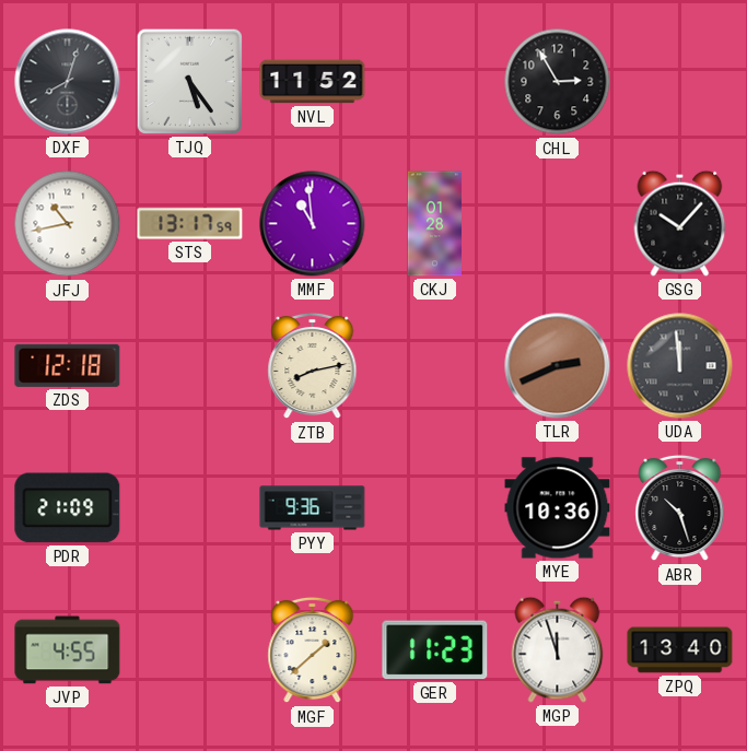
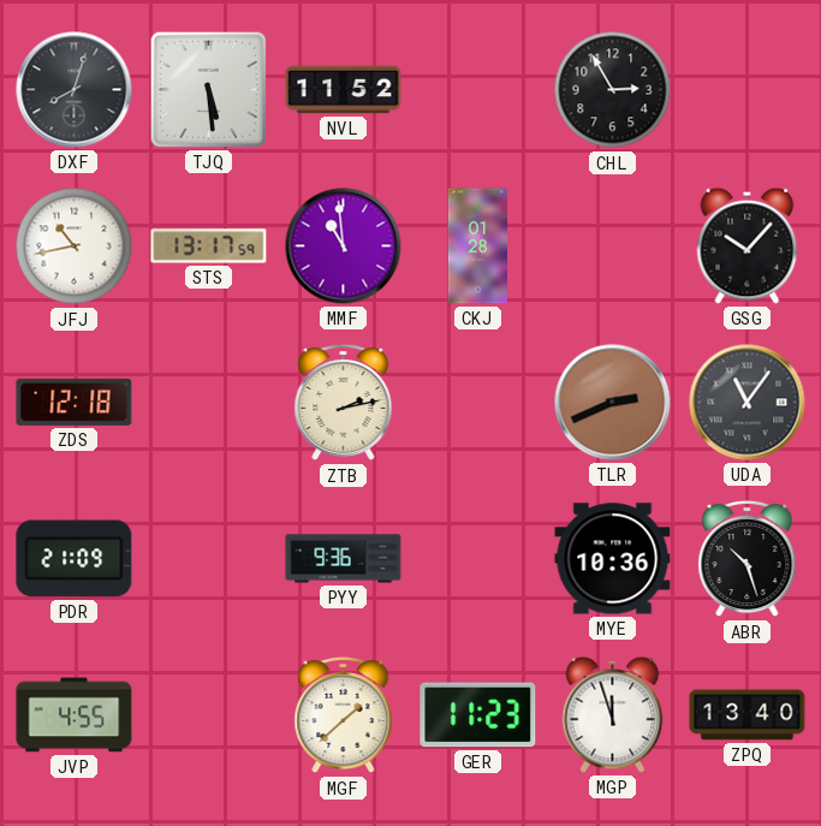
TJQ: 5:24 -> 5:29 (208, 89)
ZTB: 8:13 -> 2:13 (344, 403)
UDA: 11:59 -> 11:06 (748, 403)
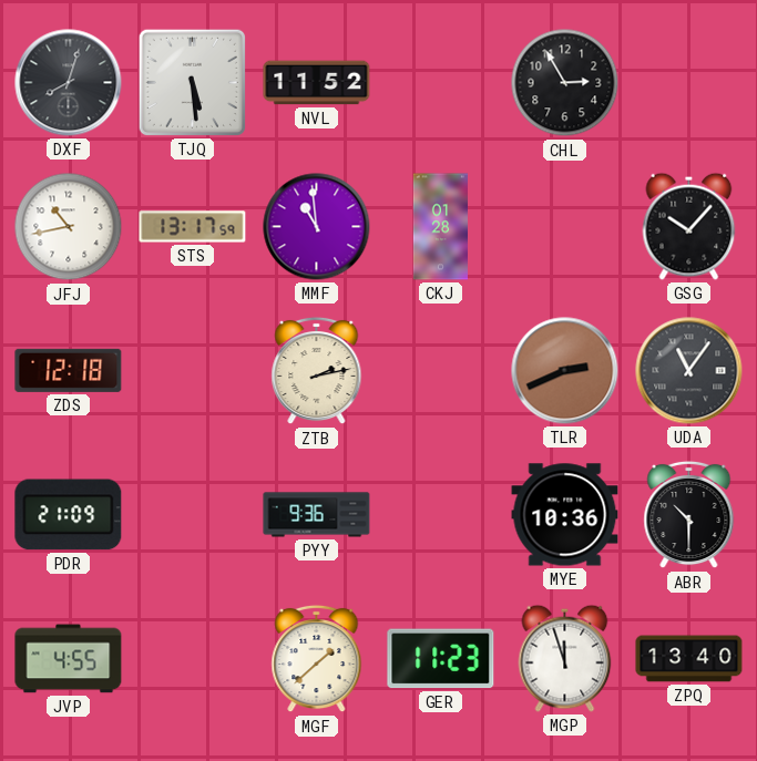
ABR: 10:27 -> 10:30 (689, 515)
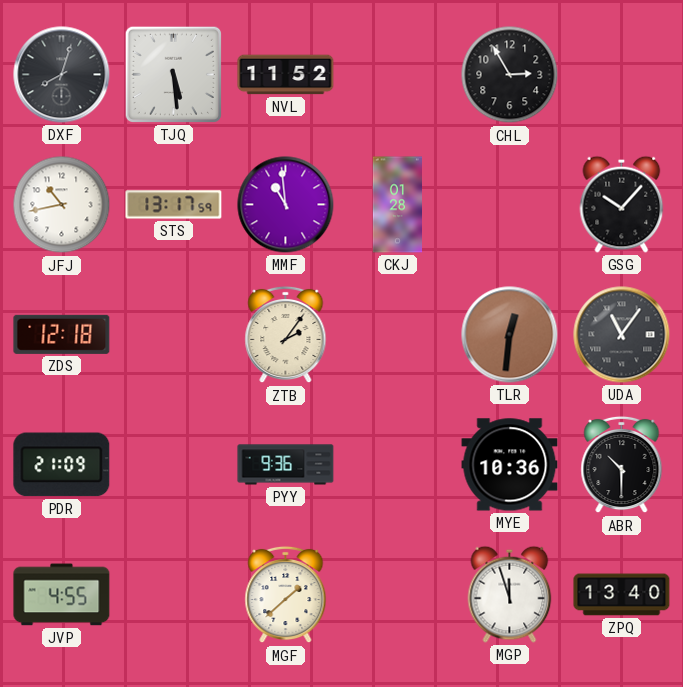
ZTB: 2:13 -> 2:06 (286, 335)
TLR: 2:41 -> 12:31 (510, 335)
GER: 11:23 -> none (441, 659)
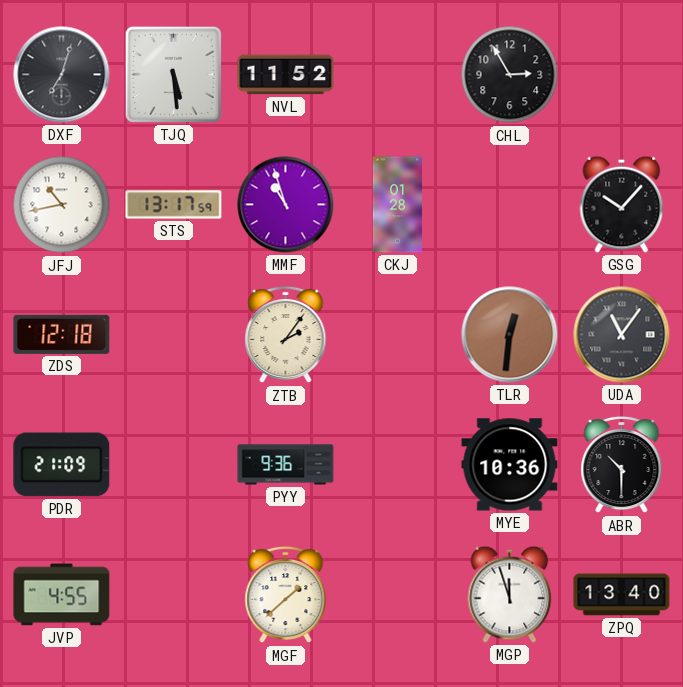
DXF: 8:03 -> 7:03 (62, 75)
MMF: 10:59 -> 10:57 (286, 205)
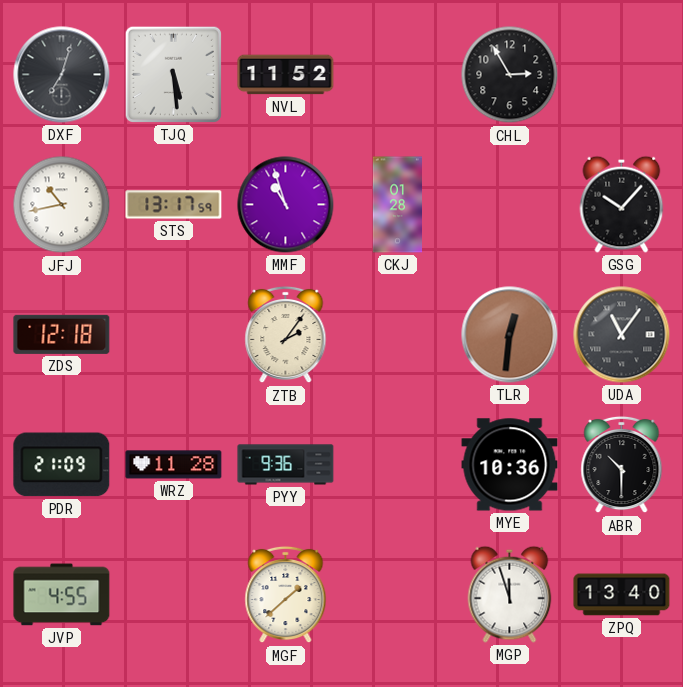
WRZ: none -> 11:28 (174, 465)
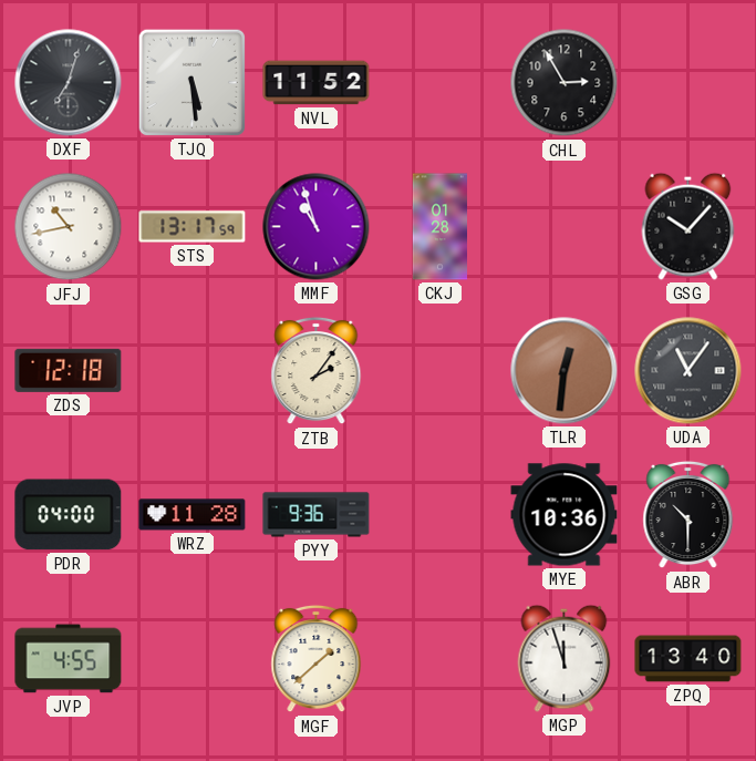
PDR: 21:09 -> 04:00 (69, 515)
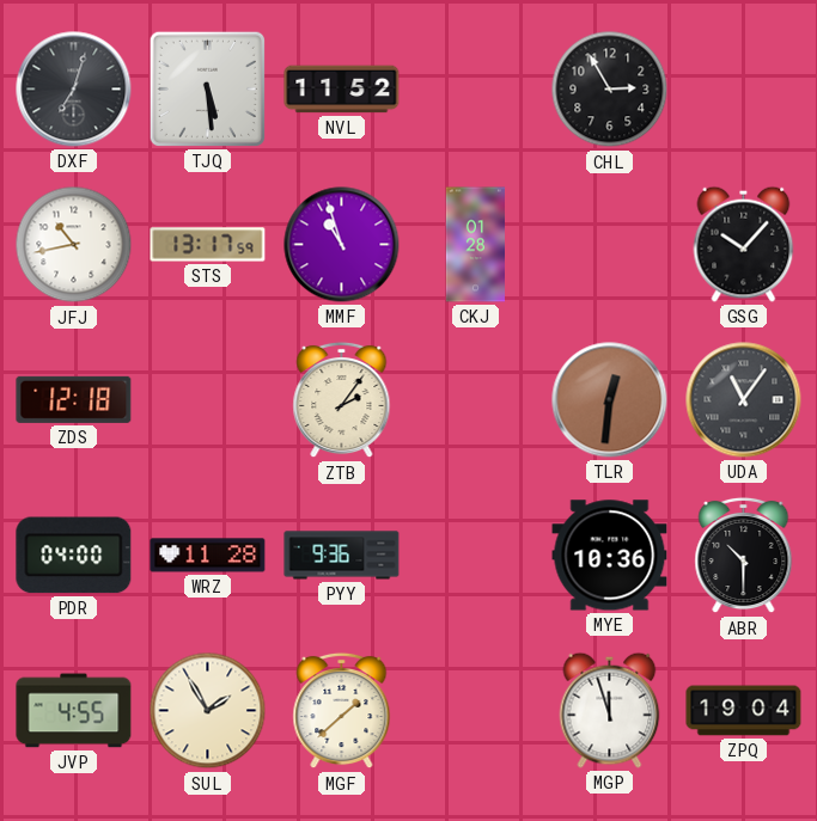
SUL: none -> 1:55 (208, 711)
ZPQ: 13:40 -> 19:04 (744, 711)
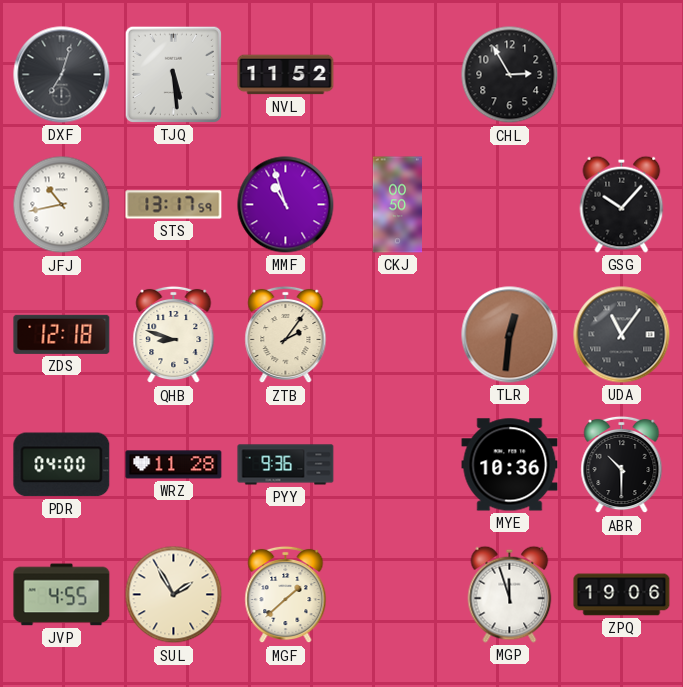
CKJ: 01:28 -> 00:50 (397, 205)
QHB: none -> 8:48 (174, 335)
ZPQ: 19:04 -> 19:06 (622, 595)
